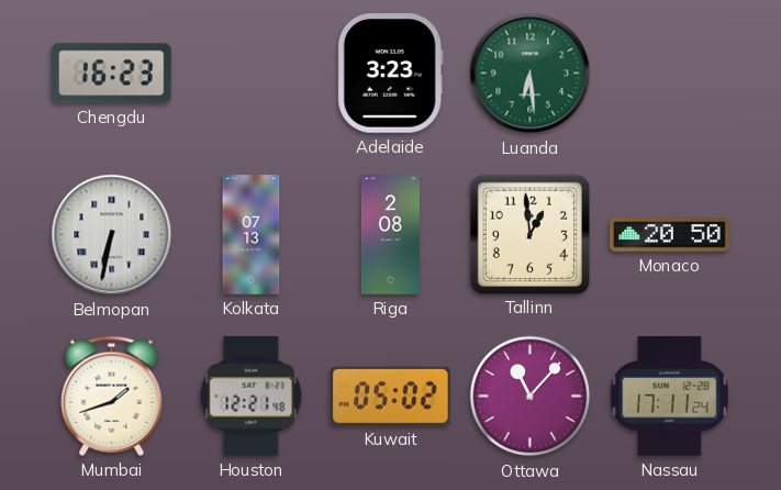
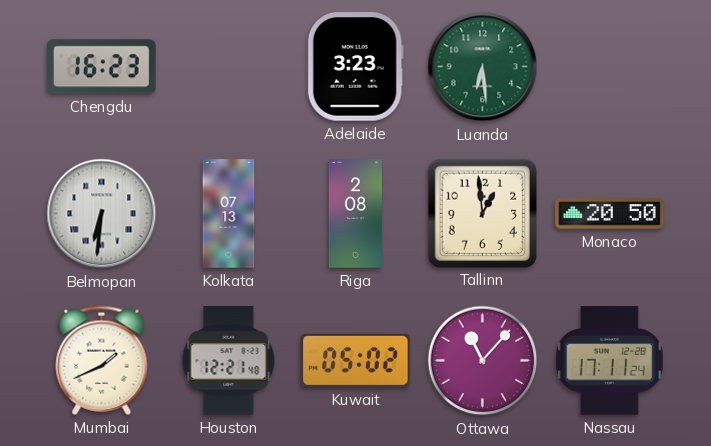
Belmopan: 6:32 -> 6:31 (102, 214)
Mumbai: 1:42 -> 1:41 (102, 360)
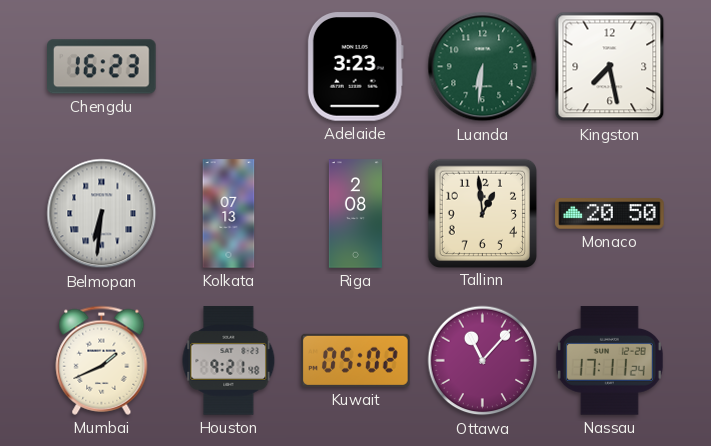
Luanda: 6:29 -> 6:31 (483, 67)
Kingston: none -> 7:28 (610, 67)
Houston: 12:21 -> 9:21 (229, 361)
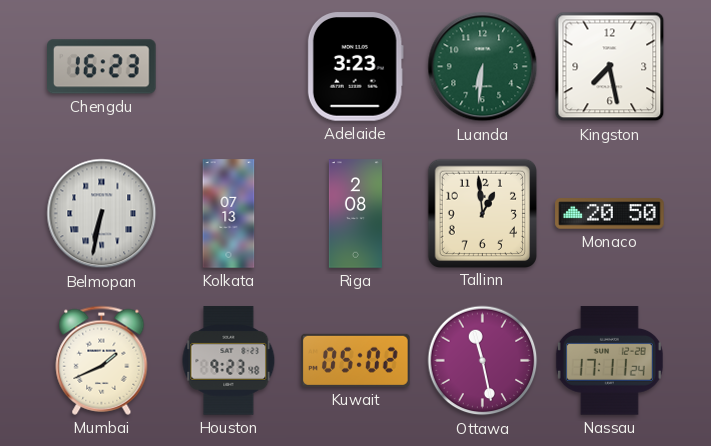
Belmopan: 6:31 -> 6:32 (102, 214)
Houston: 9:21 -> 9:23 (229, 361)
Ottawa: 11:07 -> 11:28 (483, 361)
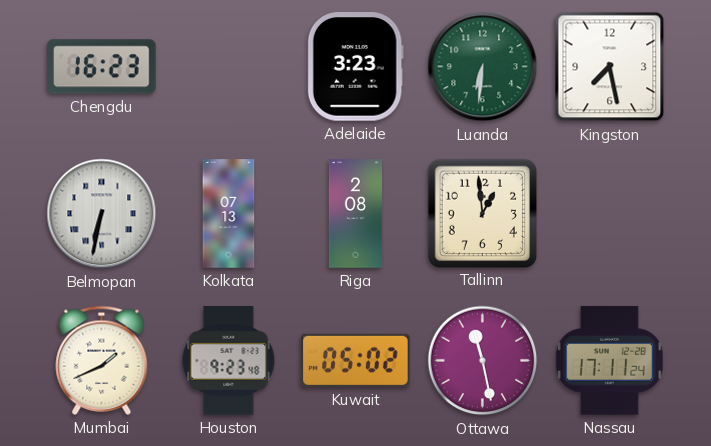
Monaco: 20:50 -> none (610, 214)
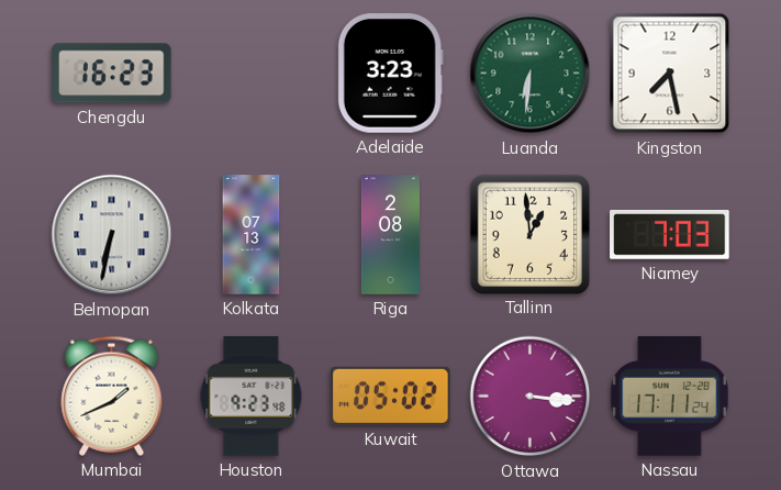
Niamey: none -> 7:03 (670, 235)
Ottawa: 11:28 -> 3:16 (531, 397)
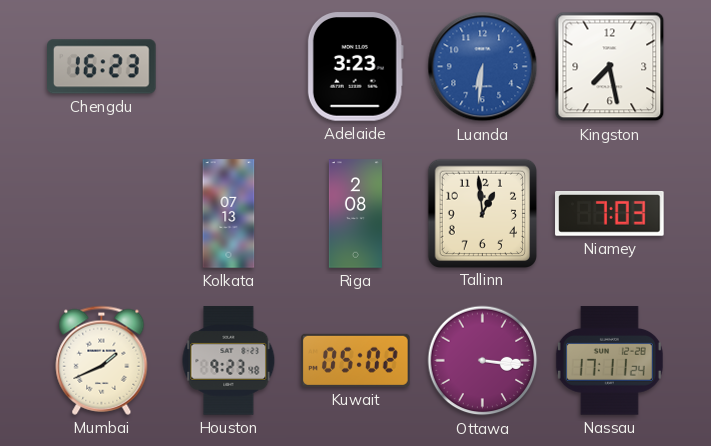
Luanda dial: green -> blue (483, 67)
Belmopan: 6:32 -> none (112, 235)
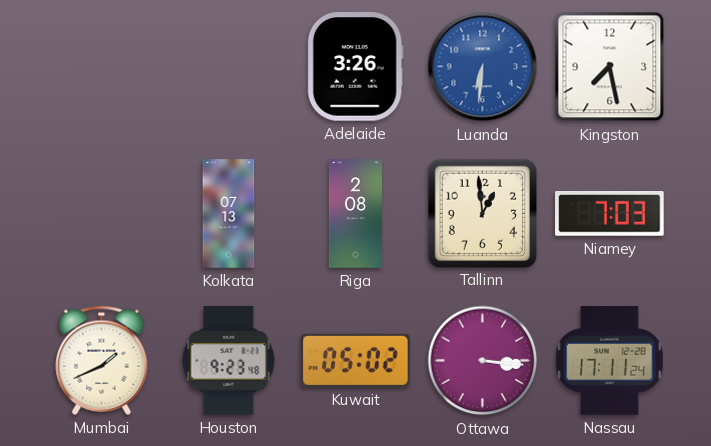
Chengdu: 16:23 -> none (102, 67)
Adelaide: 3:23 -> 3:26 (355, 67)
